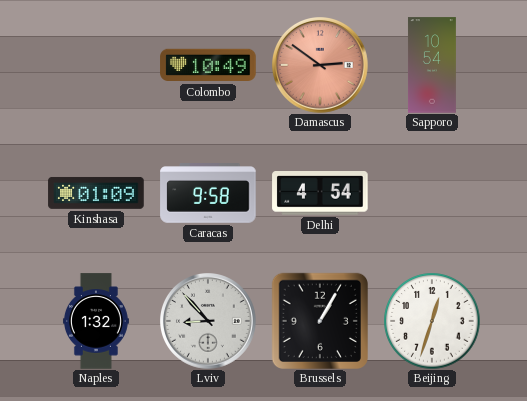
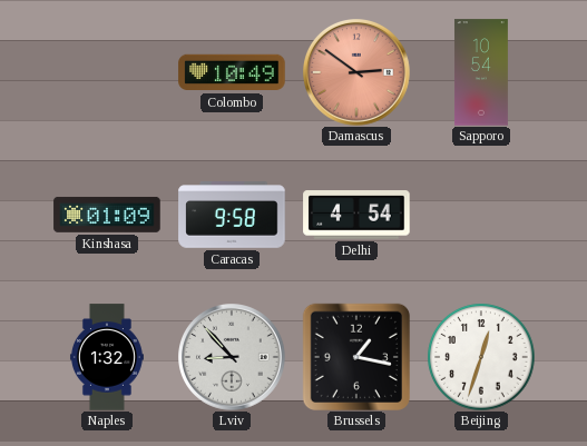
Brussels: 1:05 -> 1:17 (356, 357)
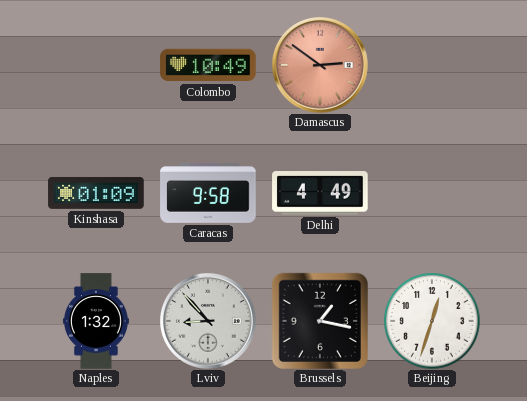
Sapporo: 10:54 -> none (481, 72)
Delhi: 4:54 -> 4:49 (320, 193)
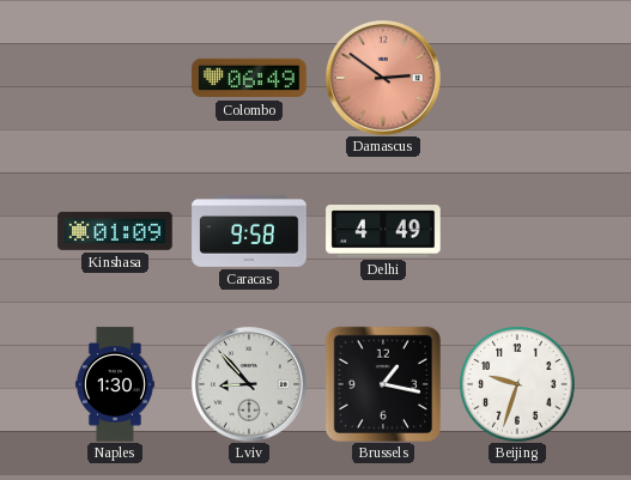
Colombo: 10:49 -> 06:49 (249, 78)
Naples: 1:32 -> 1:30 (115, 384)
Beijing: 12:33 -> 9:33 (517, 384)
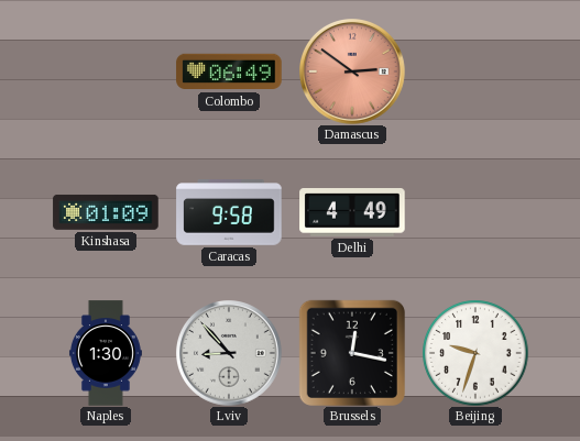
Brussels: 1:17 -> 12:17 (352, 353)
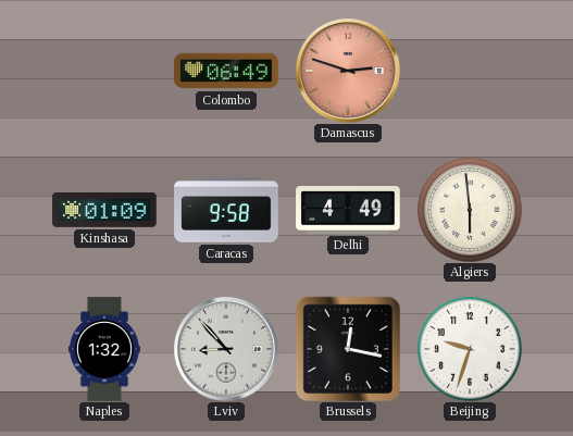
Damascus: 2:51 -> 2:48 (349, 72)
Algiers: none -> 5:59 (470, 210)
Naples: 1:30 -> 1:32 (104, 349)
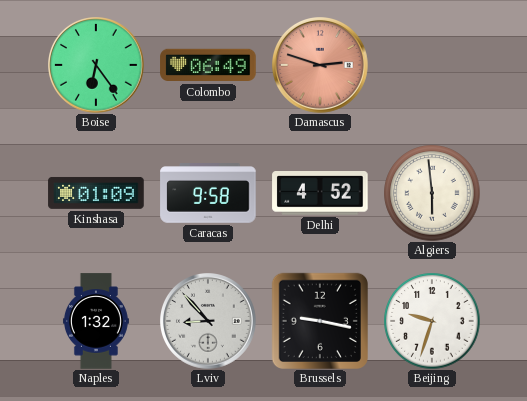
Boise: none -> 6:24 (97, 66)
Delhi: 4:49 -> 4:52 (320, 193)
Brussels: 12:17 -> 9:17 (320, 321)
